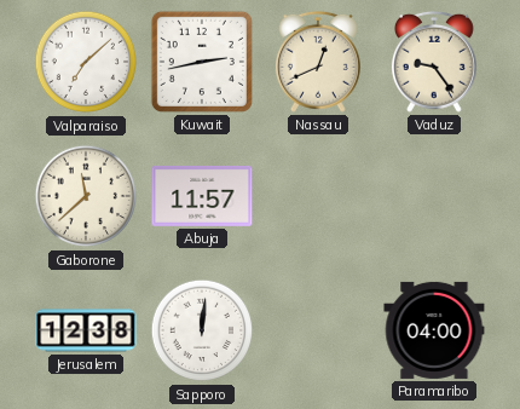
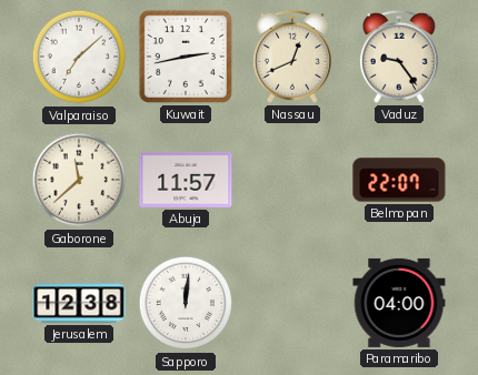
Belmopan: none -> 22:07 (399, 180)
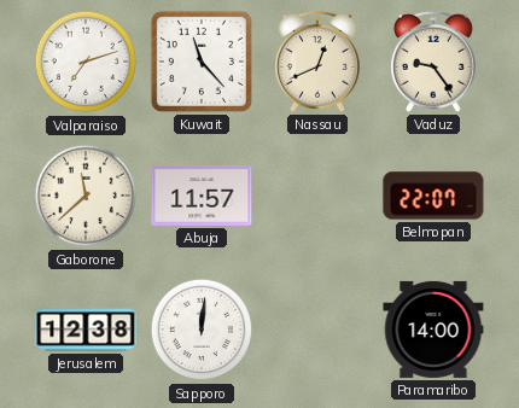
Valparaiso: 7:08 -> 7:12 (86, 62)
Kuwait: 2:43 -> 11:23 (202, 62)
Paramaribo: 04:00 -> 14:00 (433, 330)
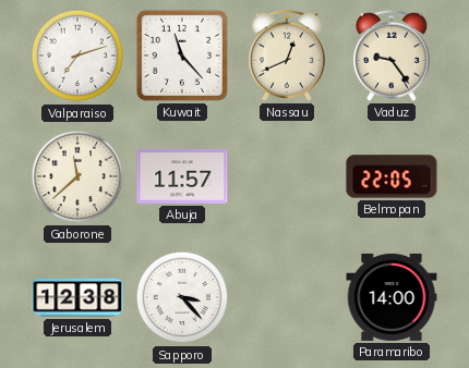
Belmopan: 22:07 -> 22:05 (392, 176)
Sapporo: 12:01 -> 3:23 (182, 297)
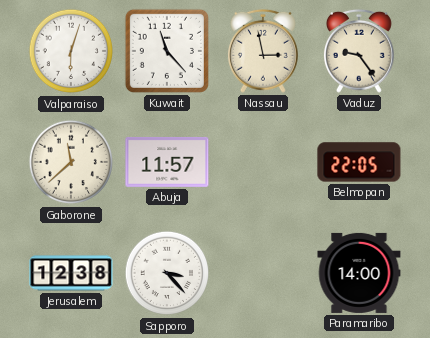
Valparaiso: 7:12 -> 6:03 (71, 51)
Nassau: 12:41 -> 2:58 (263, 51)
